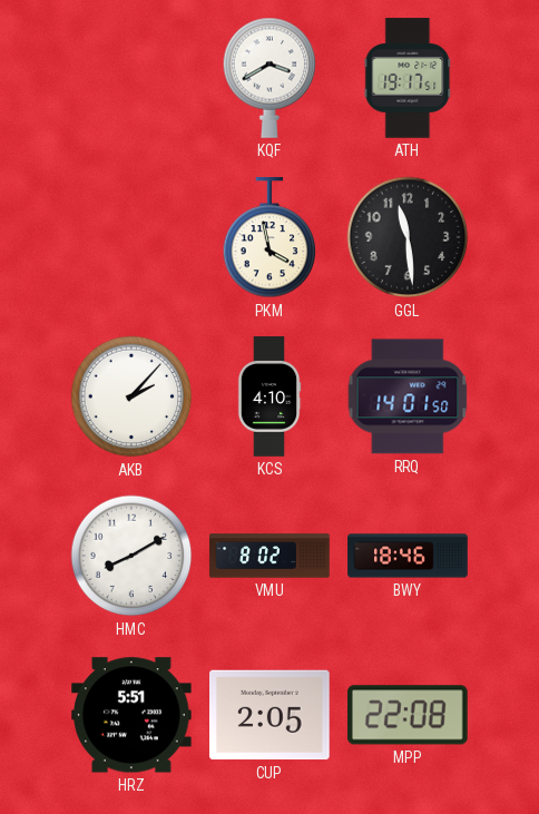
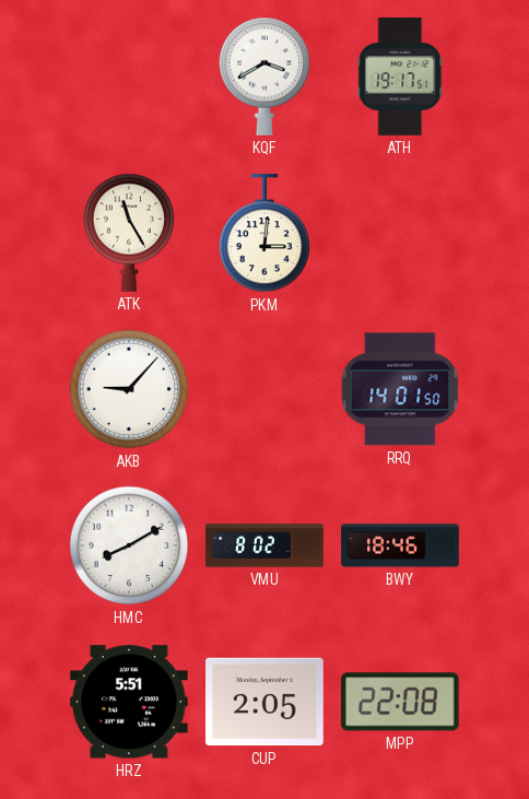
ATK: none -> 11:25 (129, 233)
PKM: 3:58 -> 3:01 (264, 234)
GGL: 11:29 -> none (408, 237)
AKB: 2:07 -> 9:07 (129, 389)
KCS: 4:10 -> none (269, 396)
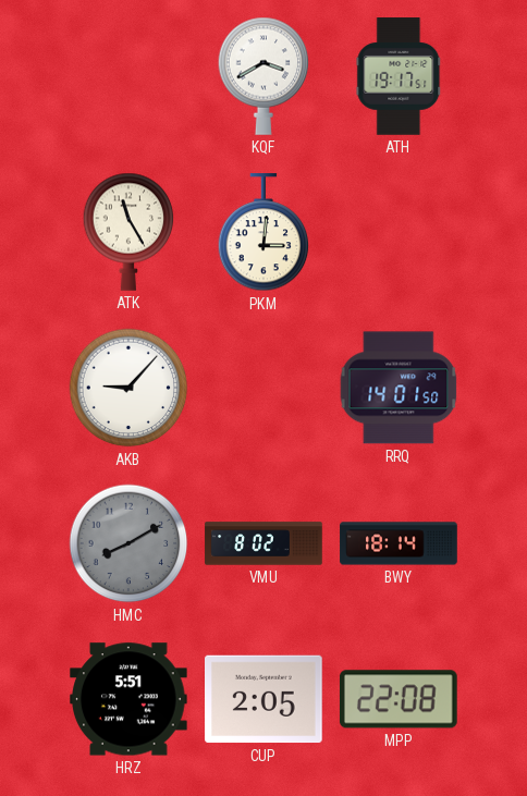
HMC dial: white -> grey (128, 543)
BWY: 18:46 -> 18:14 (399, 543)
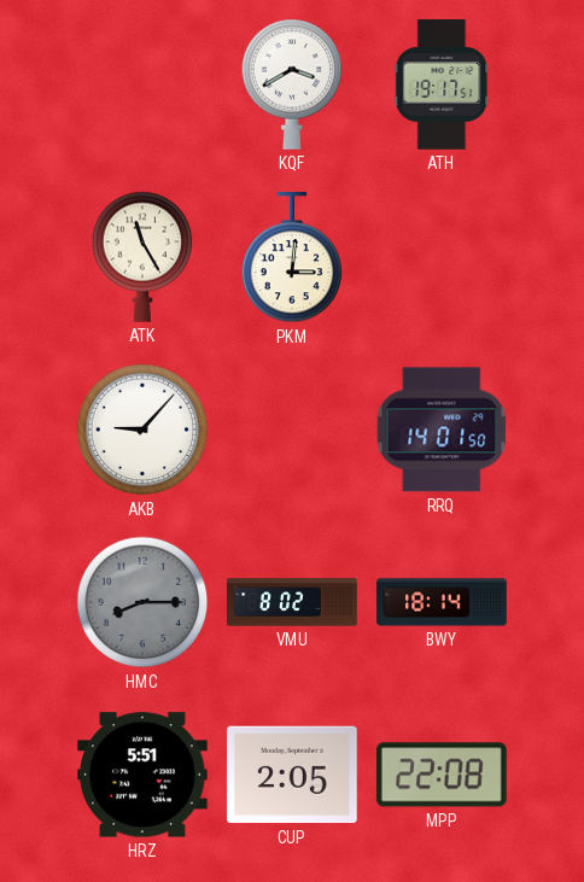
HMC: 8:10 -> 8:15 (142, 602)
